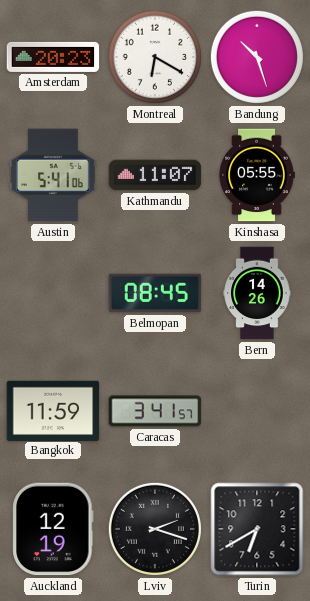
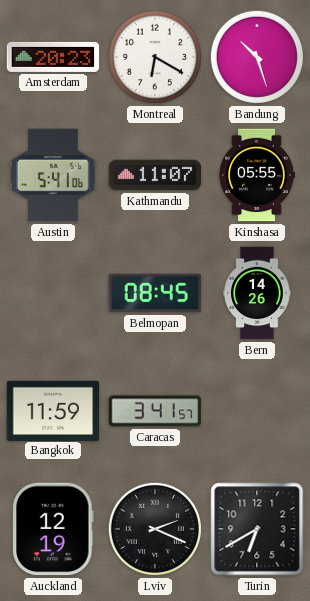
Lviv: 2:18 -> 2:19 (155, 529)
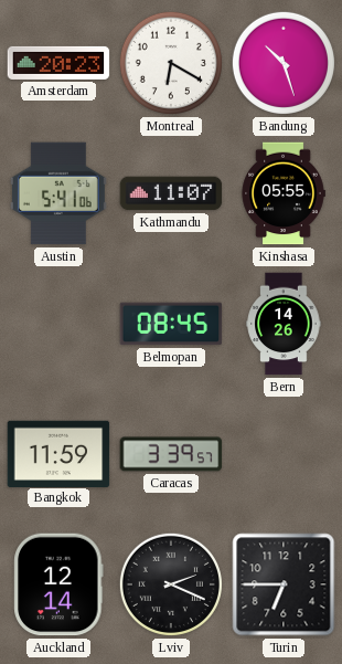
Caracas: 3:41 -> 3:39 (171, 454)
Auckland: 12:19 -> 12:14 (58, 584)
Turin: 6:40 -> 6:45 (284, 584)
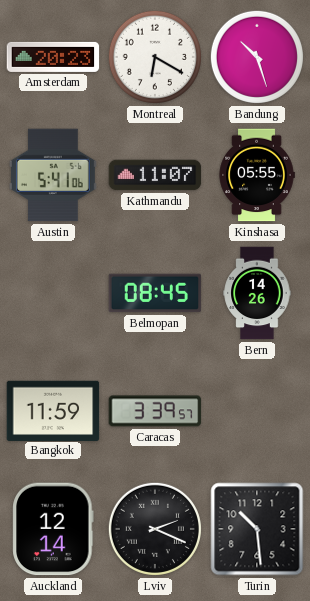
Turin: 6:45 -> 10:29 (257, 529)
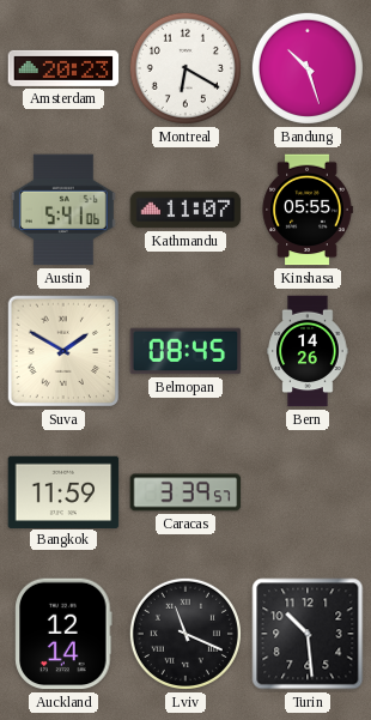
Suva: none -> 1:50 (63, 351)
Lviv: 2:19 -> 11:19 (185, 634)
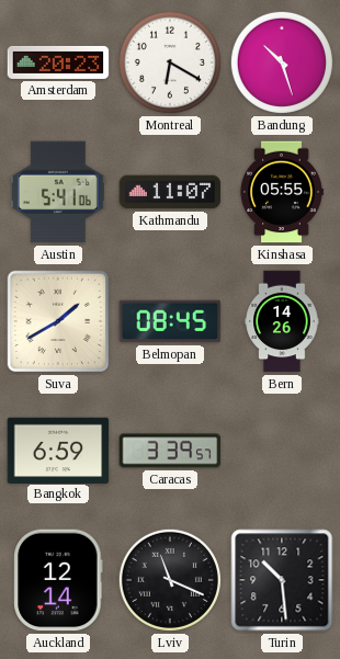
Suva: 1:50 -> 1:40 (58, 321)
Bangkok: 11:59 -> 6:59 (58, 450)
